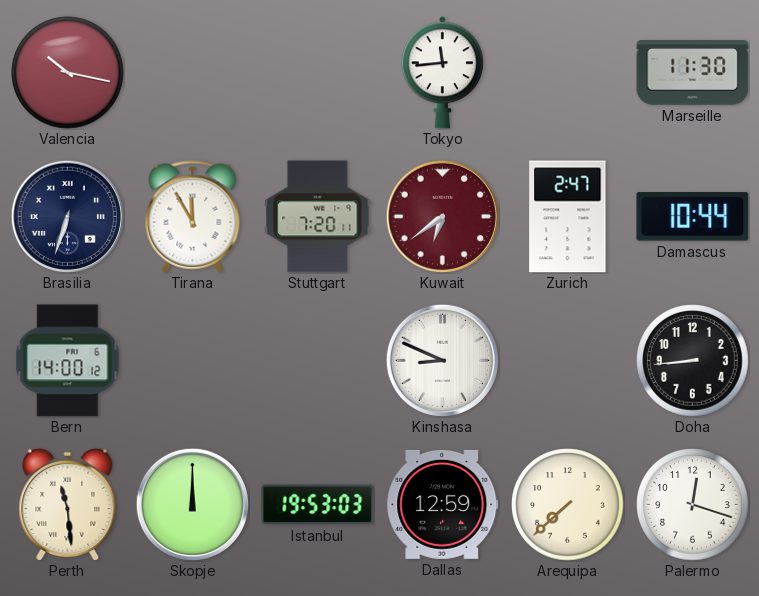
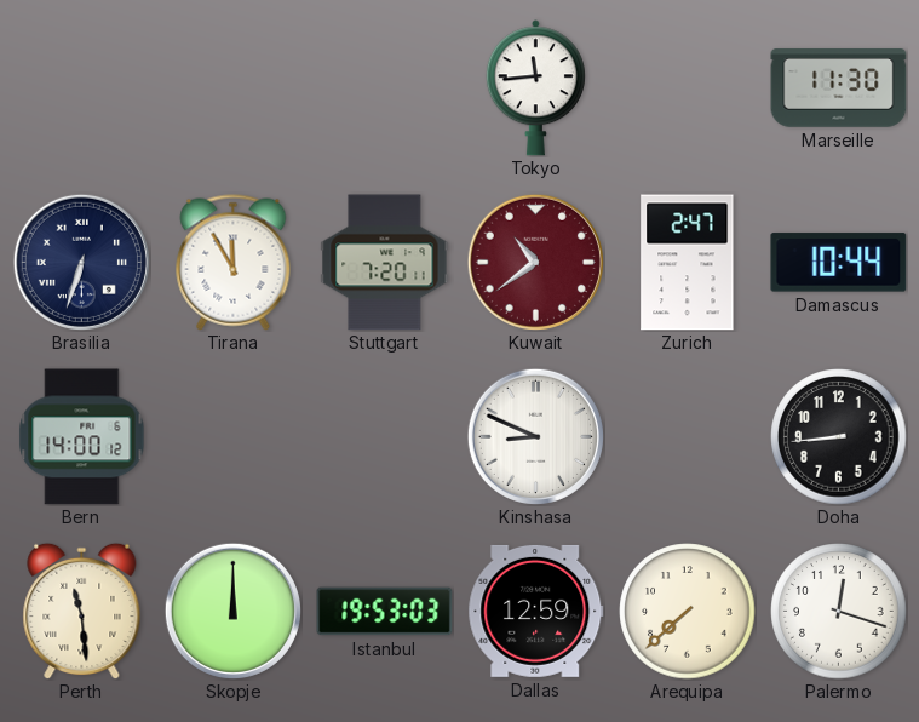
Valencia: 10:17 -> none (68, 73)
Kuwait: 6:39 -> 10:39 (535, 262)
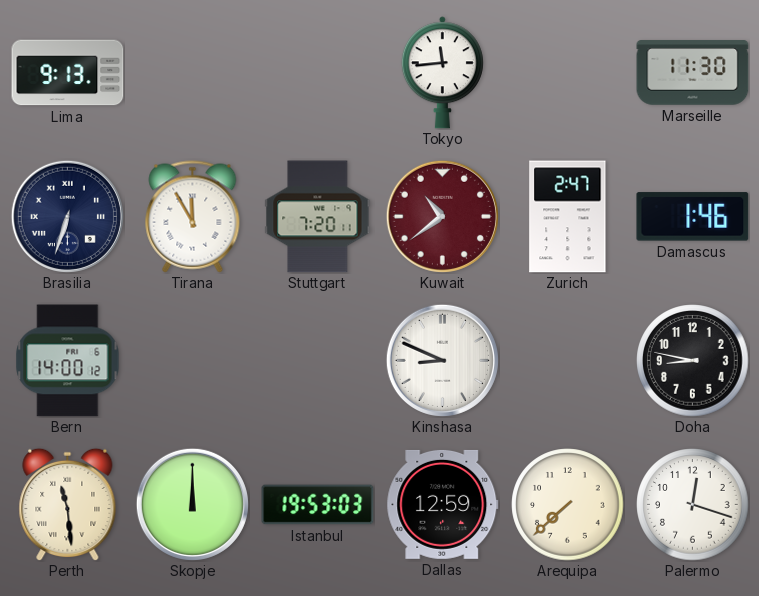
Lima: none -> 9:13 (68, 73)
Damascus: 10:44 -> 1:46 (693, 217)
Doha: 8:44 -> 8:47 (693, 361)
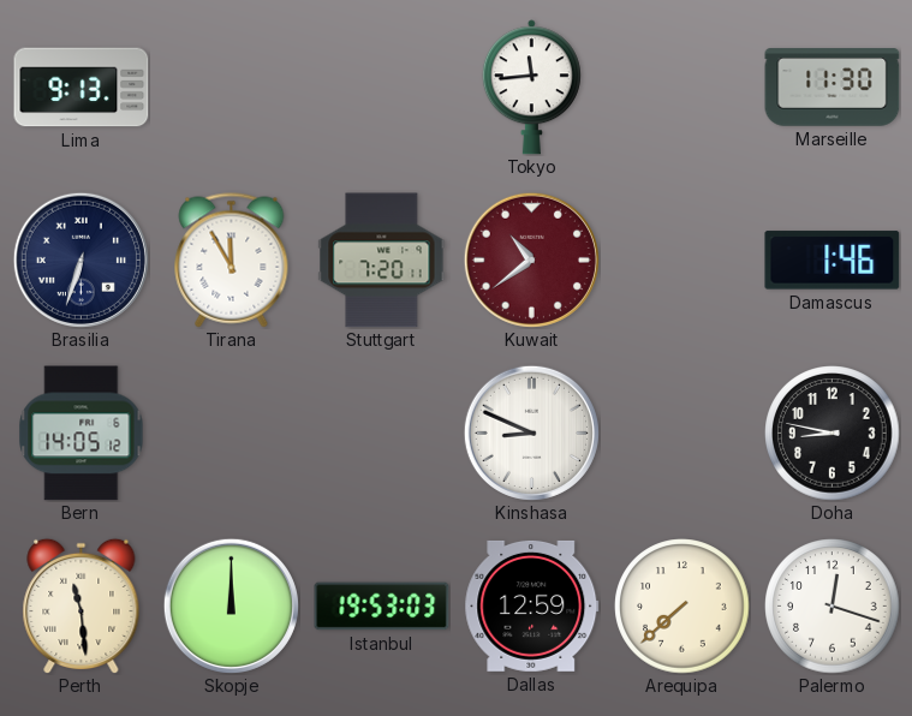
Zurich: 2:47 -> none (568, 217)
Bern: 14:00 -> 14:05 (82, 434)
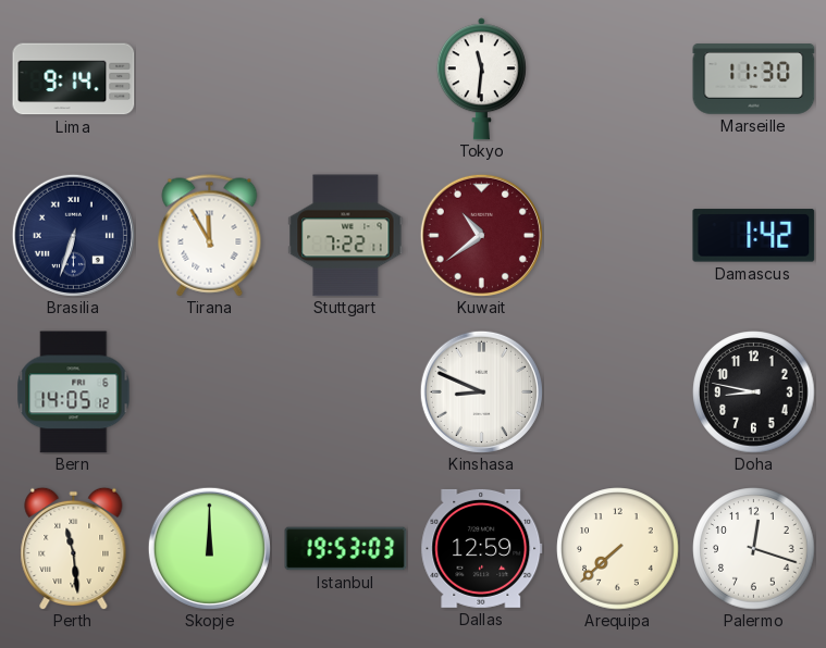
Lima: 9:13 -> 9:14 (74, 79)
Tokyo: 11:44 -> 11:31 (481, 79)
Stuttgart: 7:20 -> 7:22 (346, 236)
Damascus: 1:46 -> 1:42 (754, 236)
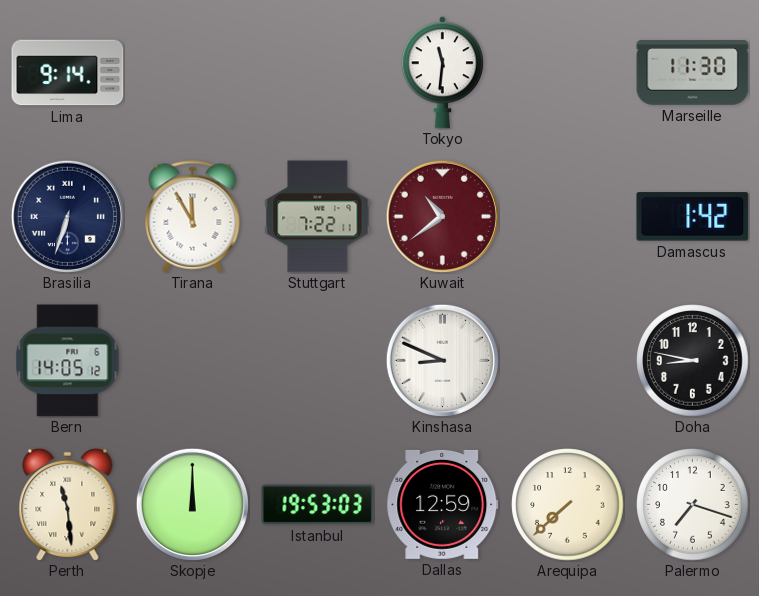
Palermo: 12:18 -> 7:18 (693, 505)
